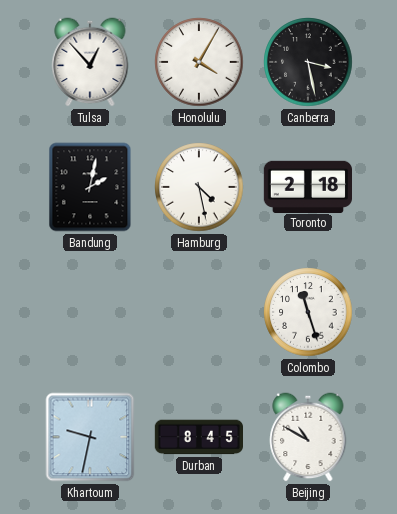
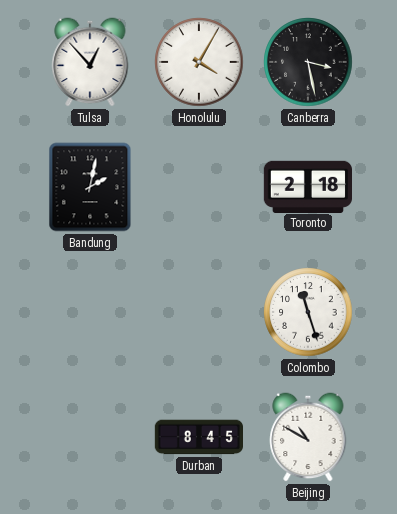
Hamburg: 4:28 -> none (199, 187)
Khartoum: 9:32 -> none (90, 437)
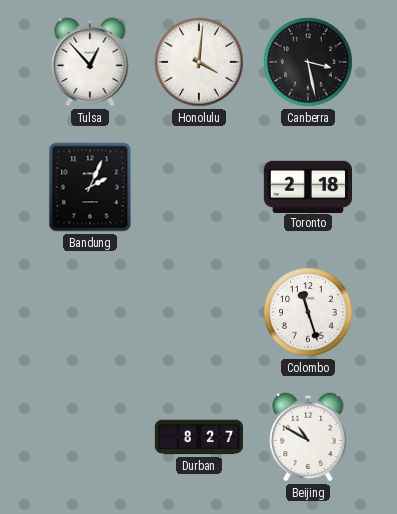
Honolulu: 4:05 -> 4:01 (199, 62)
Bandung: 2:02 -> 2:04 (90, 187)
Durban: 8:45 -> 8:27 (198, 437)
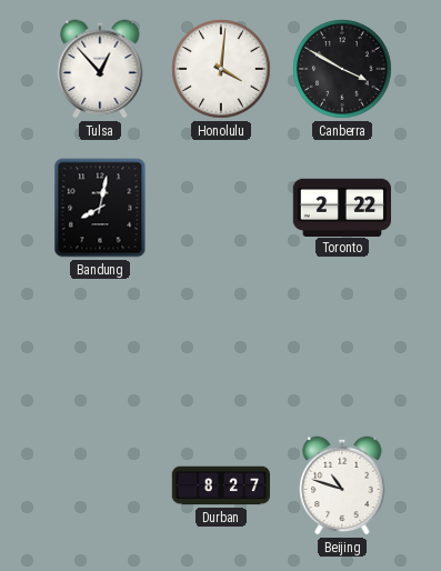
Canberra: 3:28 -> 3:50 (342, 69)
Bandung: 2:04 -> 8:02 (100, 208)
Toronto: 2:18 -> 2:22 (341, 207)
Colombo: 11:27 -> none (308, 312)
Beijing: 10:50 -> 10:48 (342, 485)
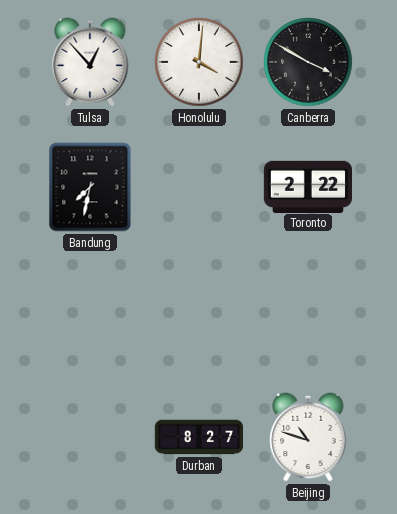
Bandung: 8:02 -> 7:32 (90, 187)
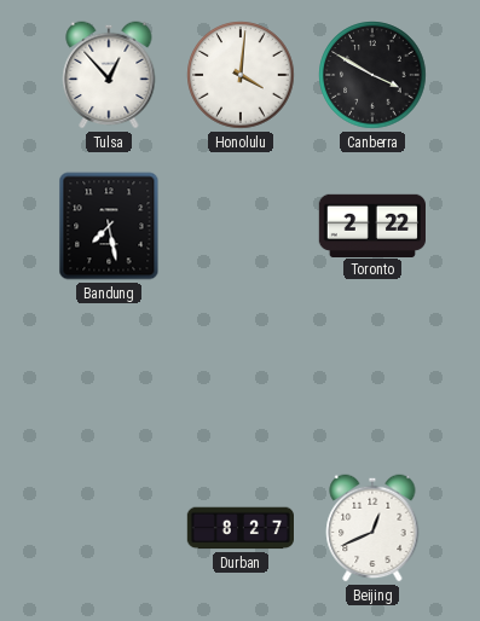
Bandung: 7:32 -> 7:28 (109, 226)
Beijing: 10:48 -> 12:41 (372, 528)
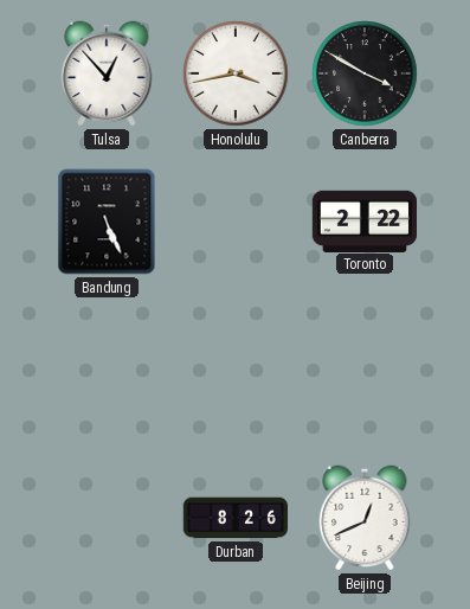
Honolulu: 4:01 -> 3:43 (236, 73)
Bandung: 7:28 -> 5:26 (107, 222)
Durban: 8:27 -> 8:26 (234, 518)
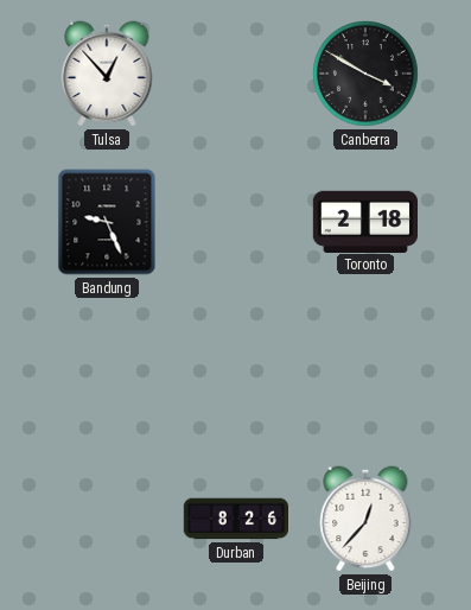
Honolulu: 3:43 -> none (236, 73)
Bandung: 5:26 -> 9:26 (107, 222)
Toronto: 2:22 -> 2:18 (364, 221)
Beijing: 12:41 -> 12:37 (365, 519)
